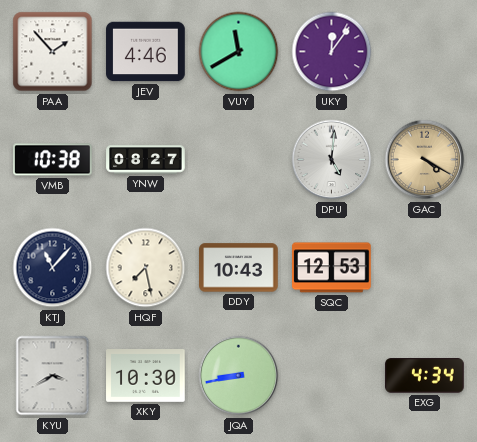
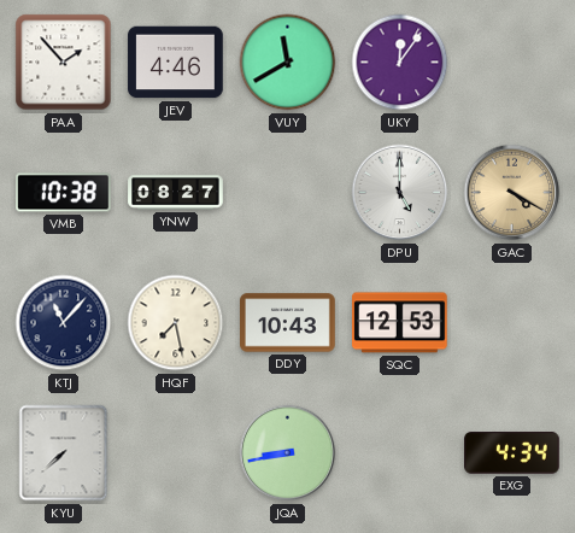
DPU: 5:01 -> 5:00 (400, 193)
KYU: 3:40 -> 7:38 (64, 453)
XKY: 10:30 -> none (146, 376)
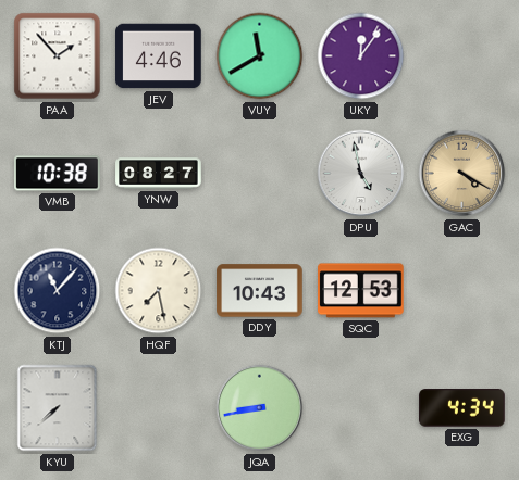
DPU: 5:00 -> 4:58 (361, 174)
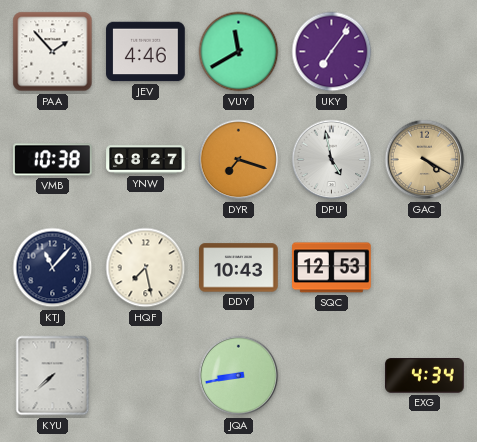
UKY: 12:06 -> 7:06 (332, 52)
DYR: none -> 7:18 (239, 160)
